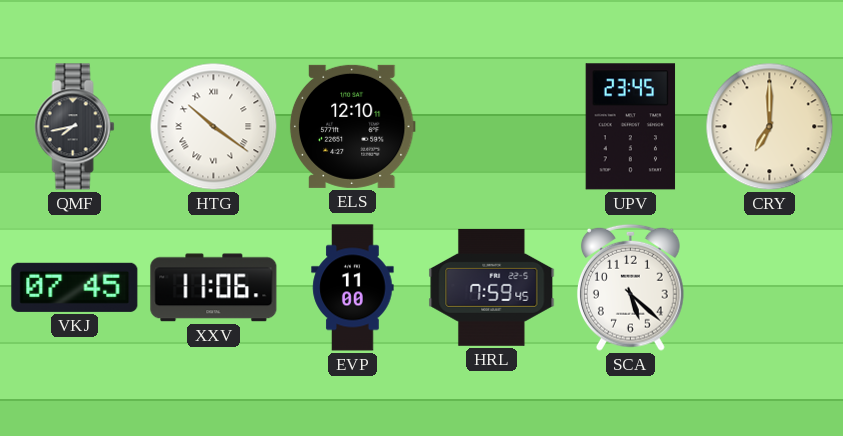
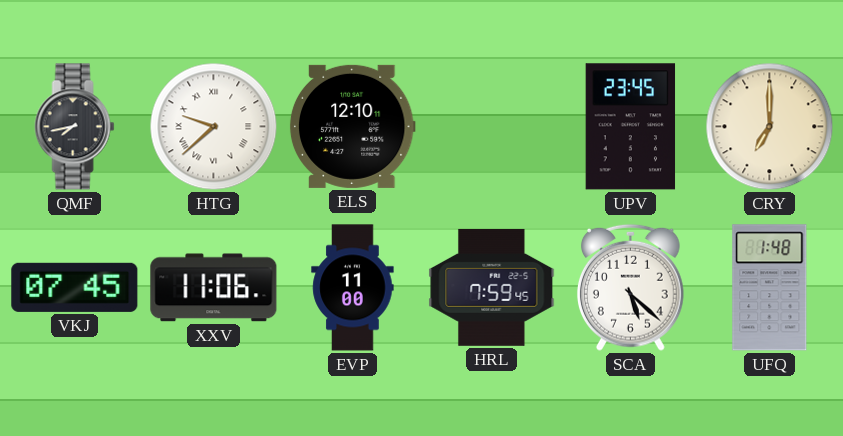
HTG: 10:21 -> 9:38 (214, 127)
UFQ: none -> 1:48 (770, 288)
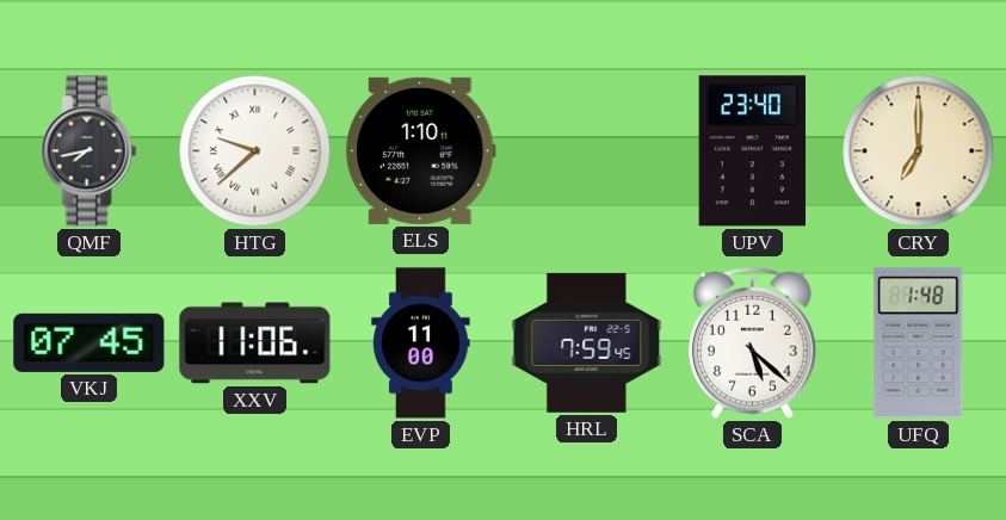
ELS: 12:10 -> 1:10 (420, 150)
UPV: 23:45 -> 23:40 (753, 151)
